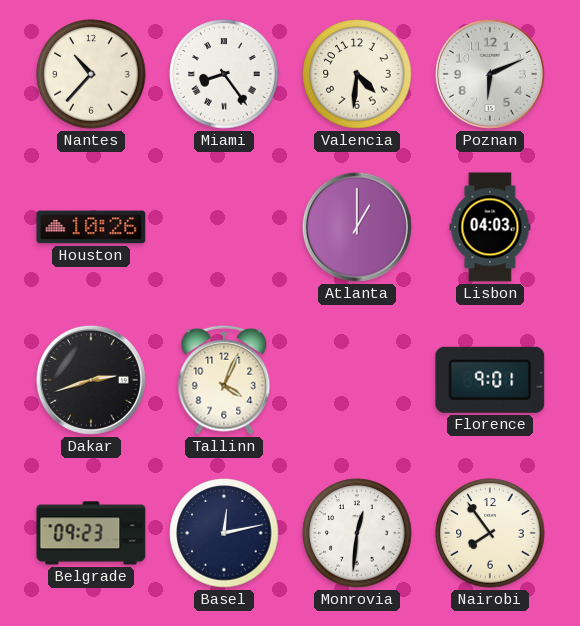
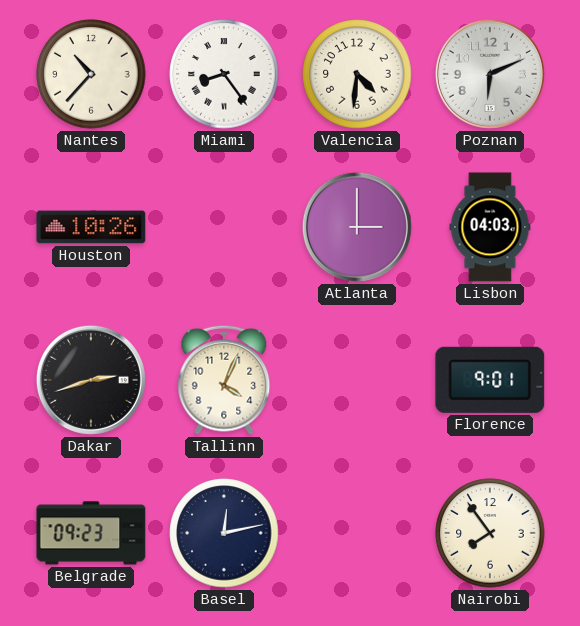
Atlanta: 1:00 -> 3:00 (357, 227)
Monrovia: 12:31 -> none (357, 533)
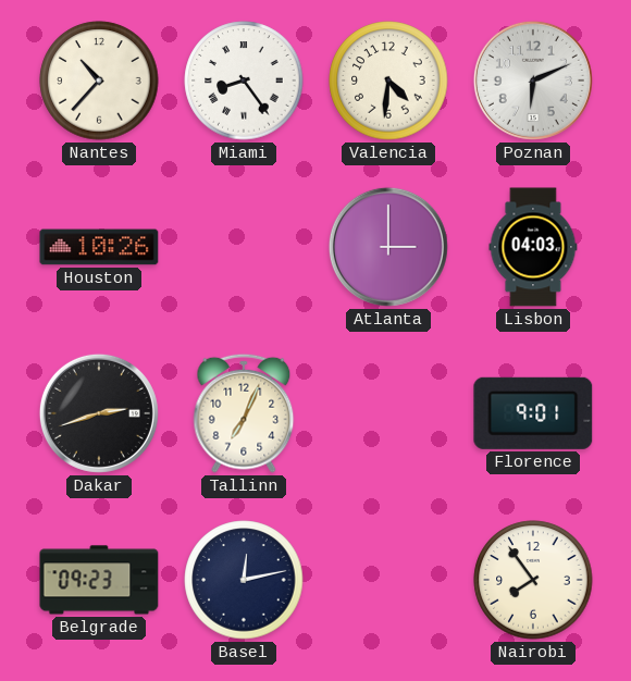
Tallinn: 4:04 -> 7:04 (244, 413)
